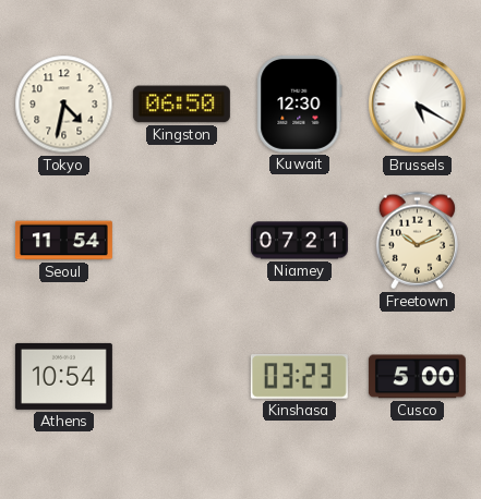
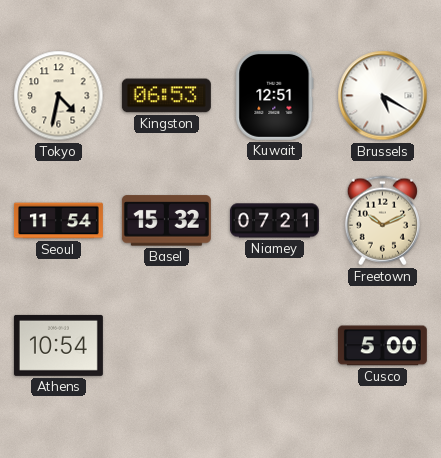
Kingston: 06:50 -> 06:53 (166, 96)
Kuwait: 12:30 -> 12:51 (275, 95)
Basel: none -> 15:32 (166, 221)
Kinshasa: 03:23 -> none (299, 377)
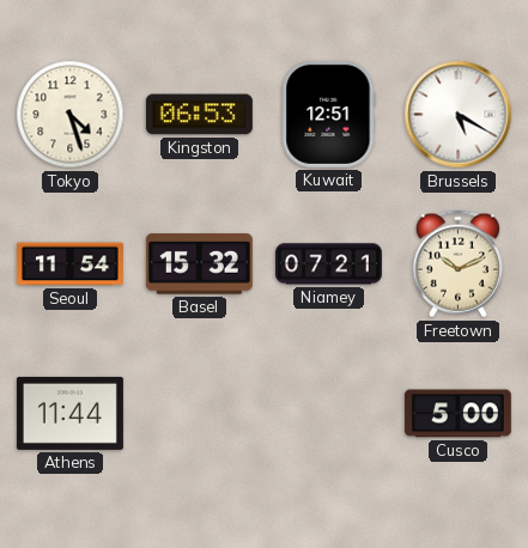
Tokyo: 4:32 -> 4:27 (71, 115)
Athens: 10:54 -> 11:44 (69, 413)
